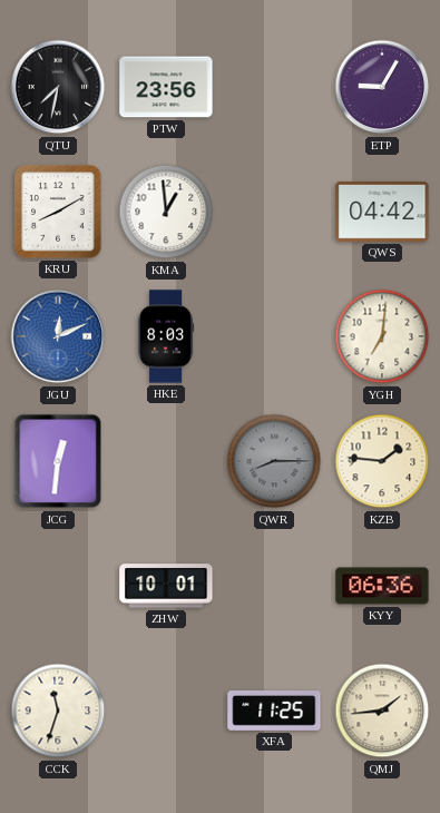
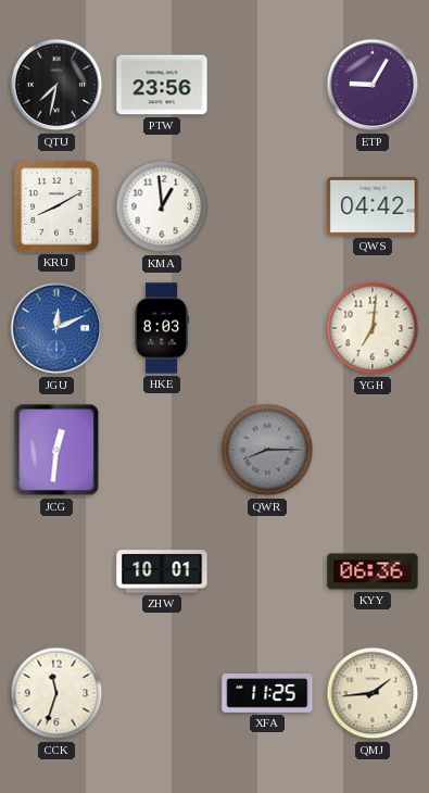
KZB: 1:46 -> none (382, 461)
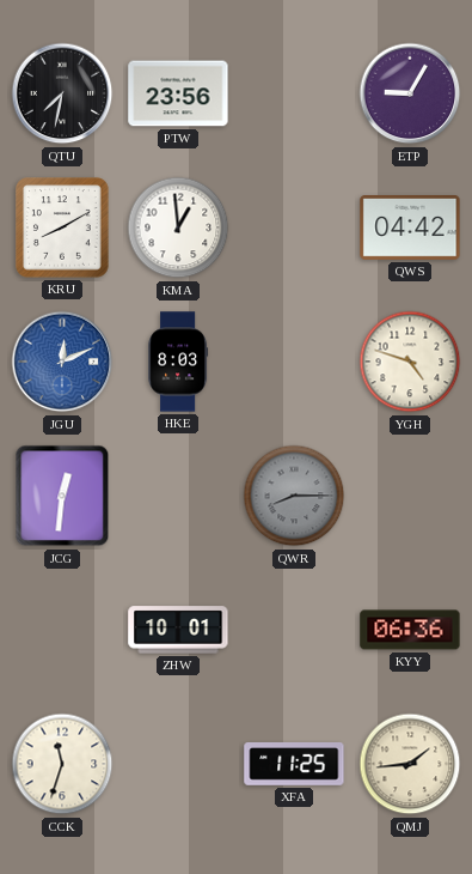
YGH: 7:01 -> 4:48 (410, 362)
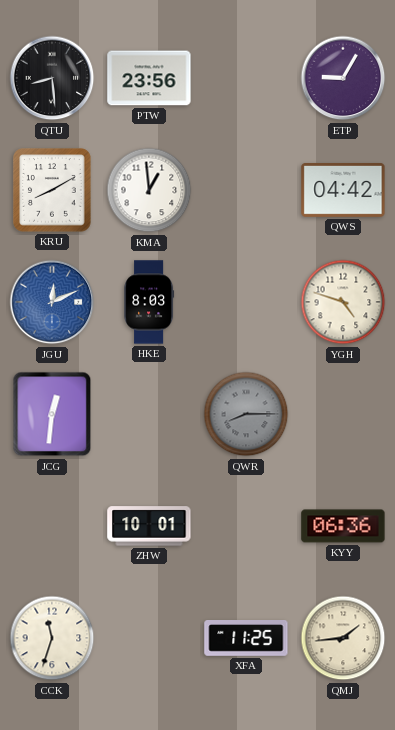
QTU: 7:32 -> 8:29 (52, 78)
